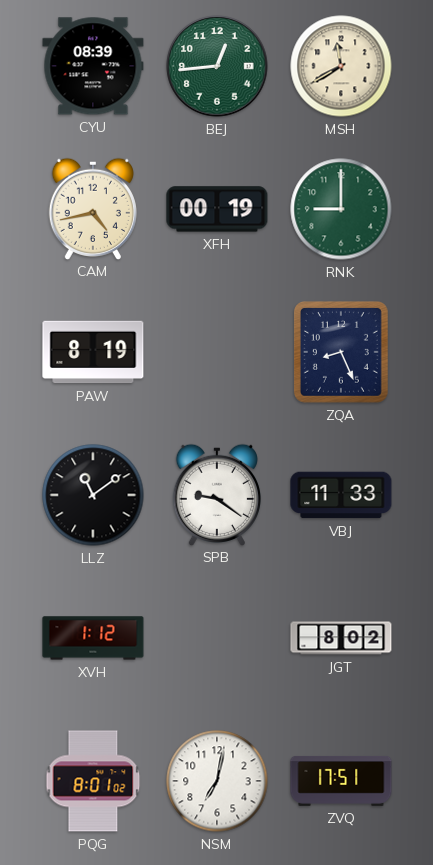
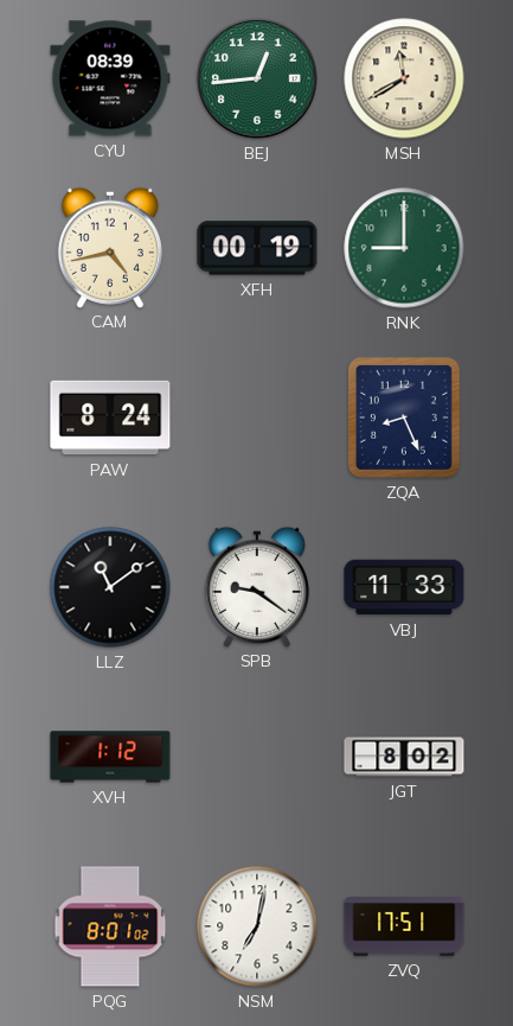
PAW: 8:19 -> 8:24 (110, 418)
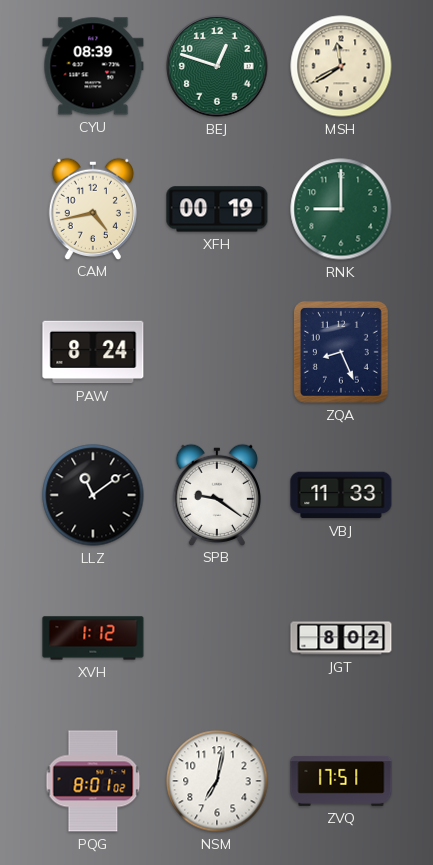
BEJ: 12:44 -> 12:48 (217, 66)
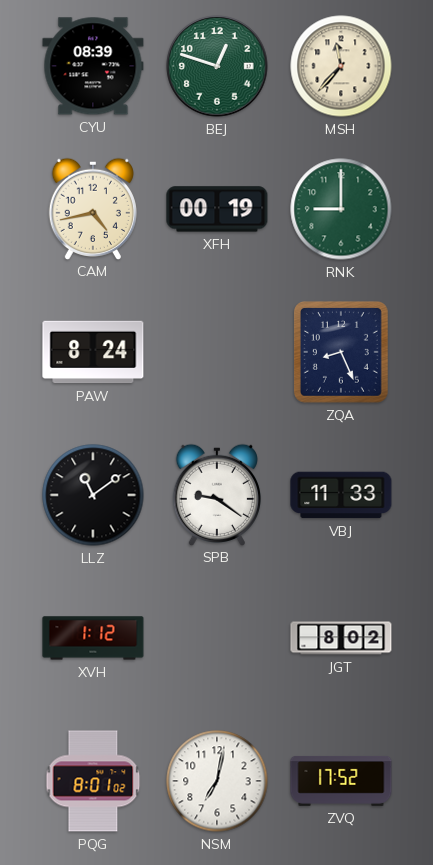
MSH: 11:40 -> 11:37 (341, 66)
ZVQ: 17:51 -> 17:52 (341, 781)
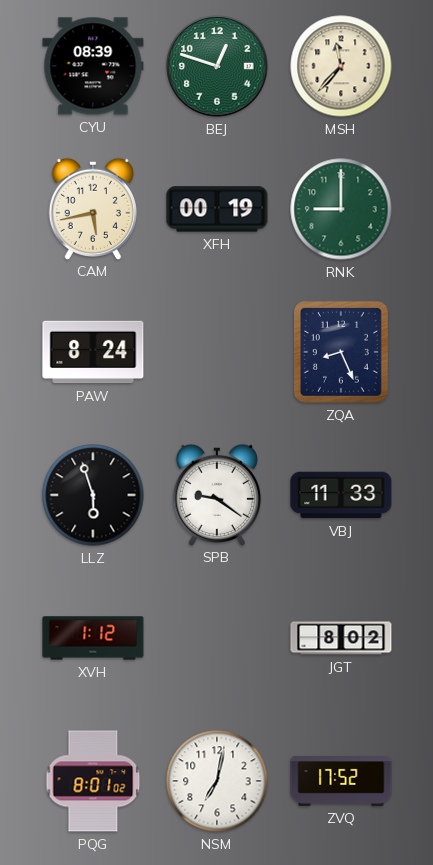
CAM: 4:43 -> 5:43 (93, 208)
LLZ: 11:09 -> 5:57 (93, 495)
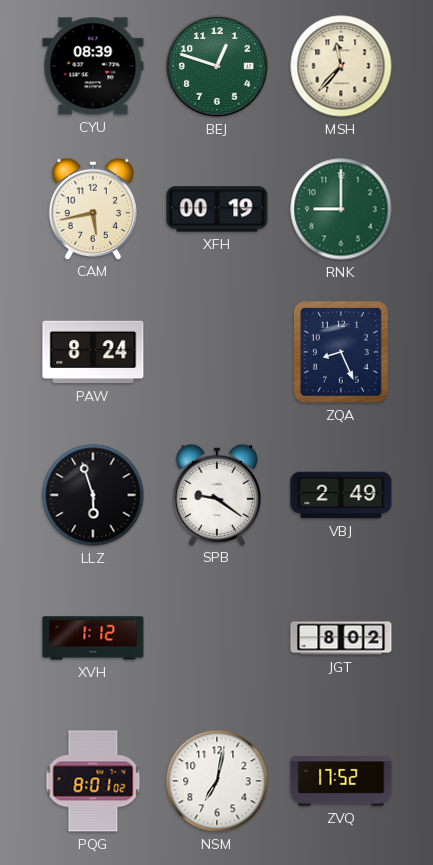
VBJ: 11:33 -> 2:49 (341, 495)
